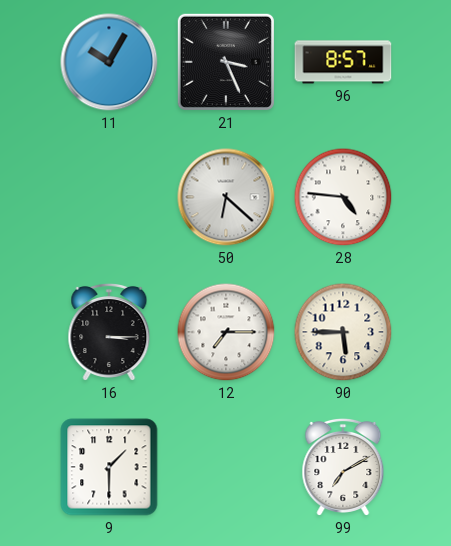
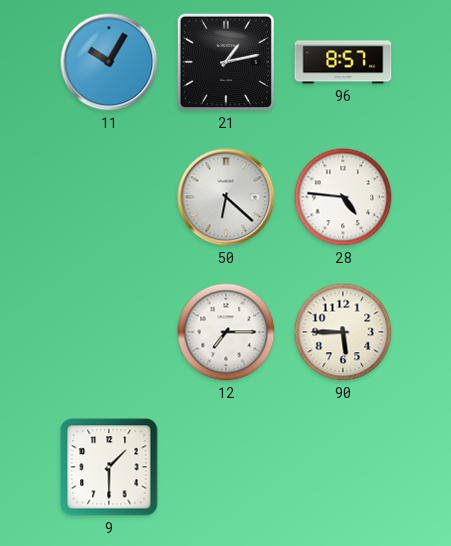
21: 3:26 -> 1:13 (226, 62)
16: 3:15 -> none (109, 332)
99: 7:10 -> none (343, 467)
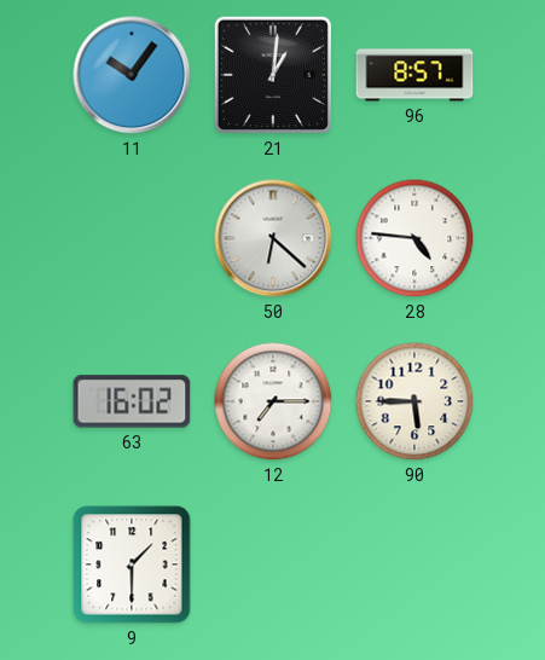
11: 10:05 -> 10:06 (132, 75)
21: 1:13 -> 1:01 (273, 75)
63: none -> 16:02 (132, 401)
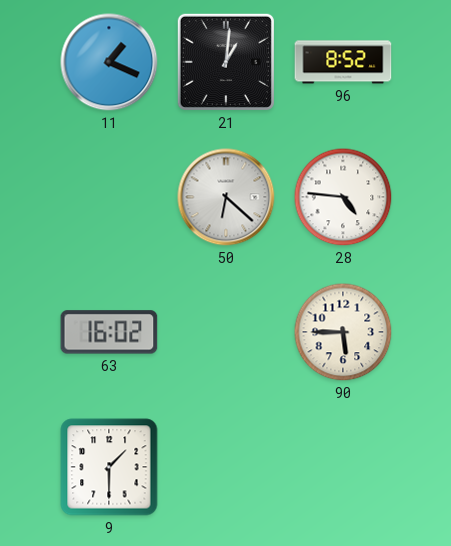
11: 10:06 -> 1:19 (109, 62)
96: 8:57 -> 8:52 (343, 62)
12: 7:15 -> none (273, 401)
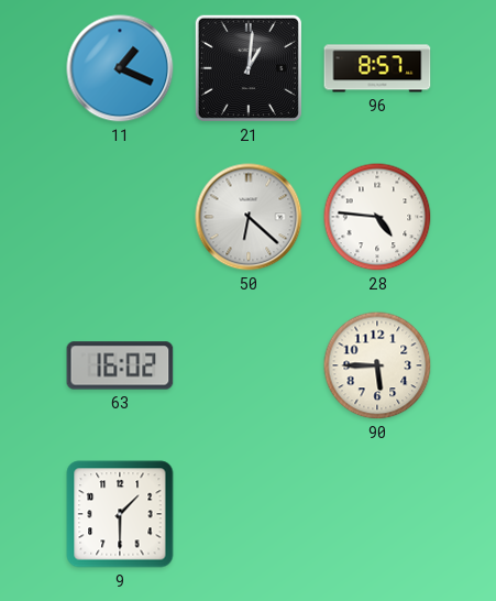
96: 8:52 -> 8:57 (377, 68)
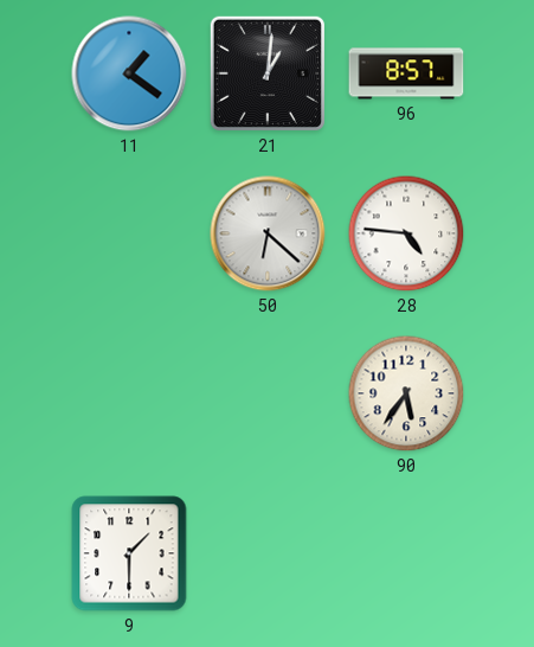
11: 1:19 -> 1:21 (129, 73)
63: 16:02 -> none (120, 365)
90: 5:45 -> 5:36 (406, 393)
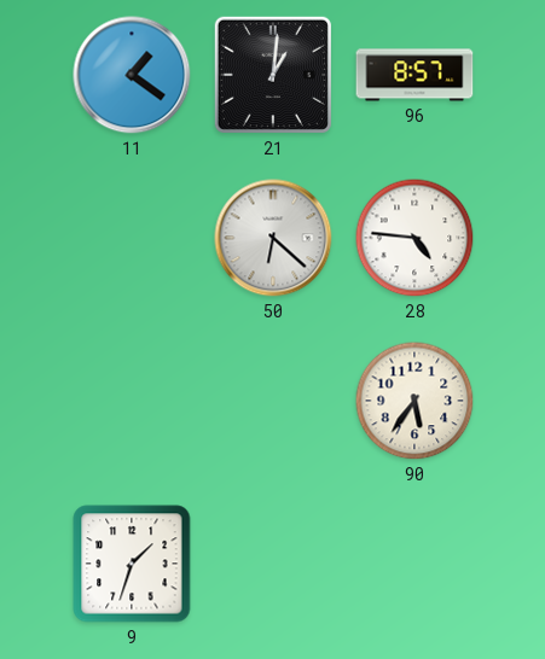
9: 1:30 -> 1:33 (132, 564)
